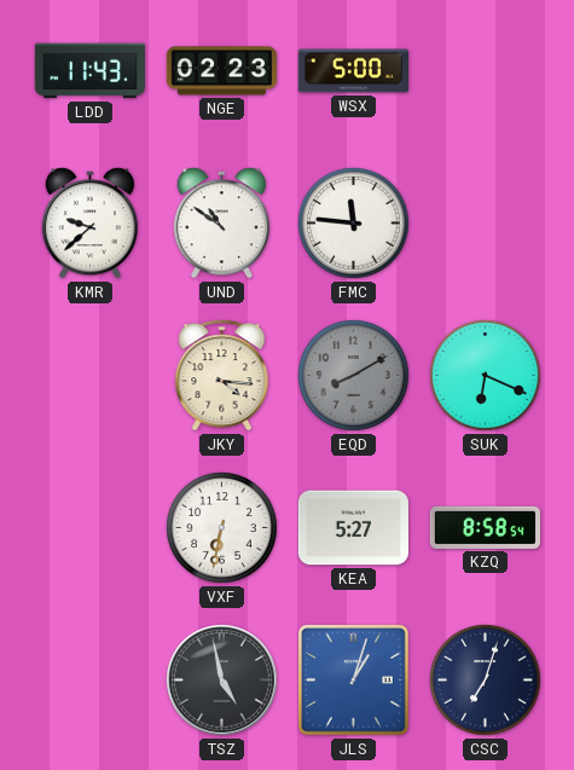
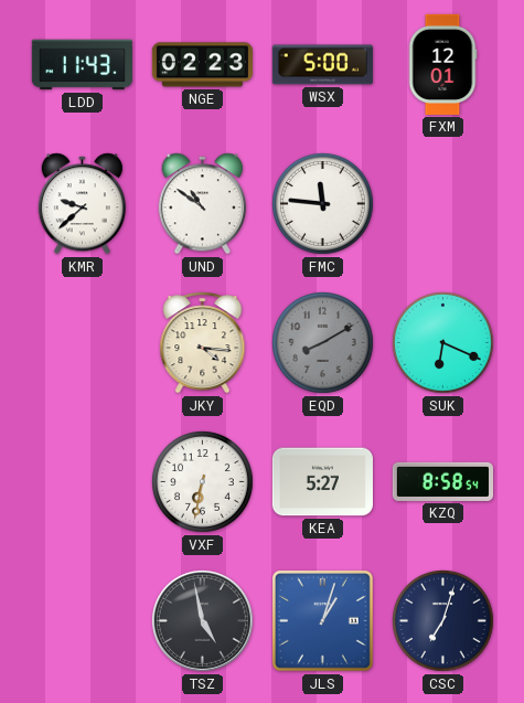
FXM: none -> 12:01 (442, 64)
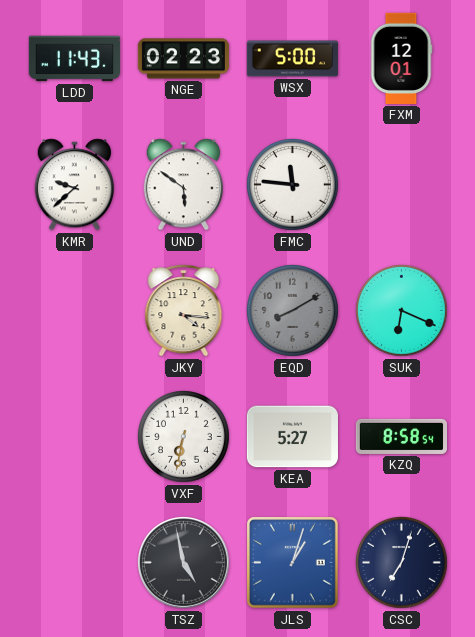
UND: 10:51 -> 5:51 (183, 185)
